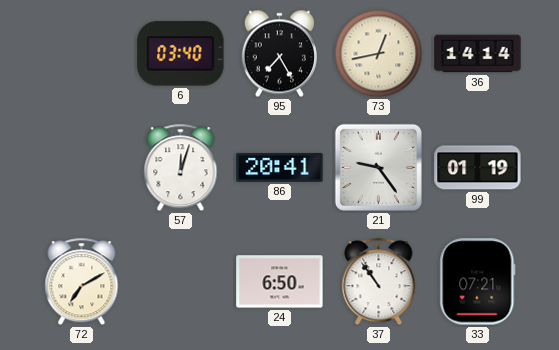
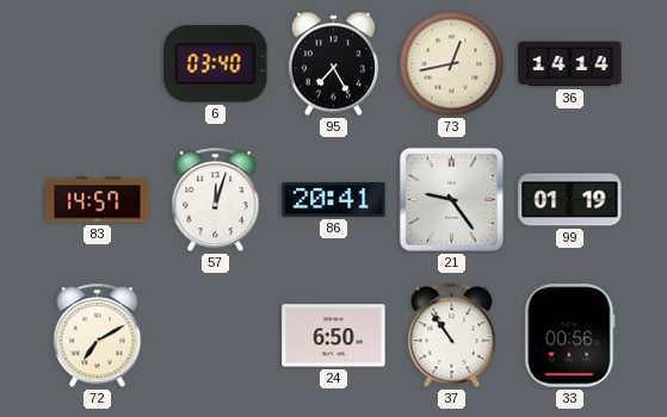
83: none -> 14:57 (98, 200)
33: 07:21 -> 00:56 (570, 336)
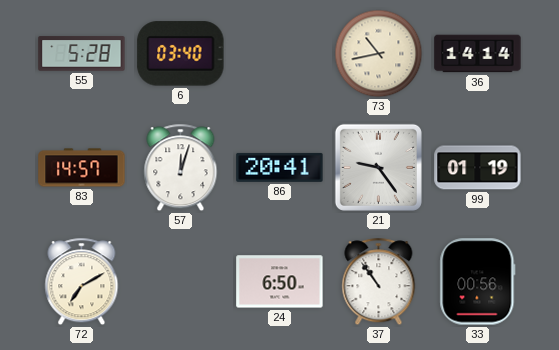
55: none -> 5:28 (82, 54)
95: 7:25 -> none (333, 64)
73: 12:43 -> 10:43 (379, 54)
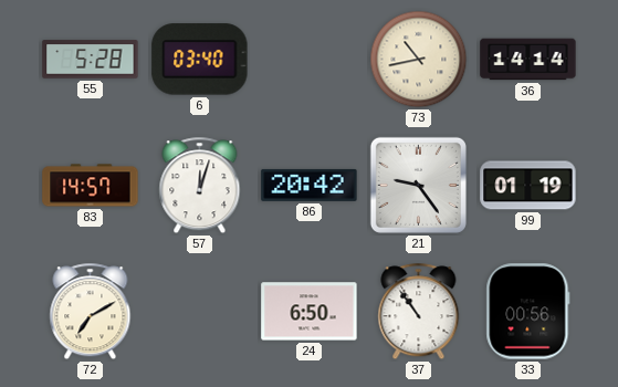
86: 20:41 -> 20:42 (310, 185)
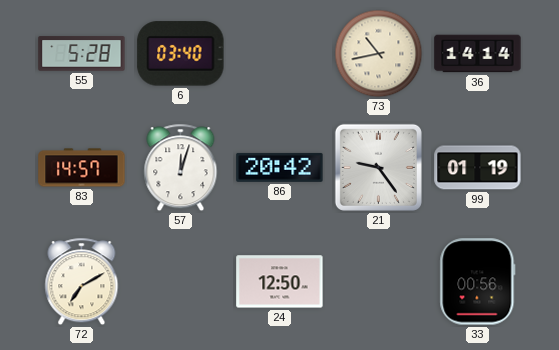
24: 6:50 -> 12:50 (280, 282)
37: 10:54 -> none (419, 312)
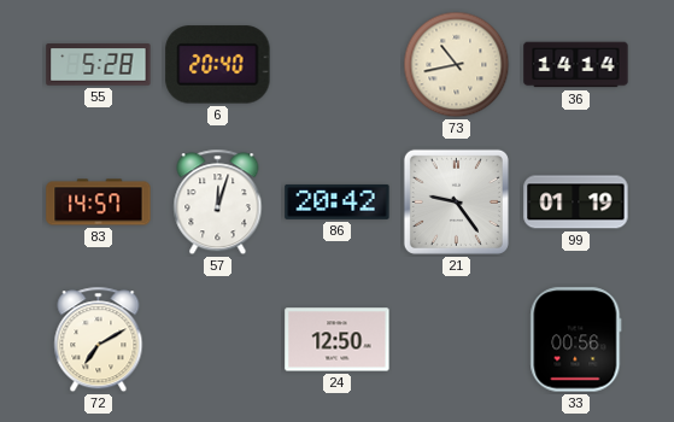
6: 03:40 -> 20:40 (218, 65)
